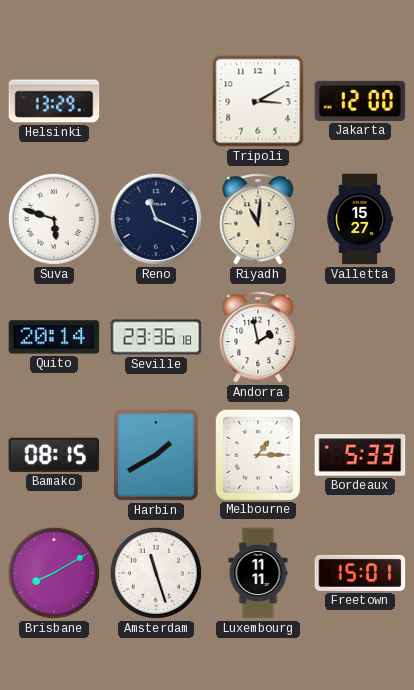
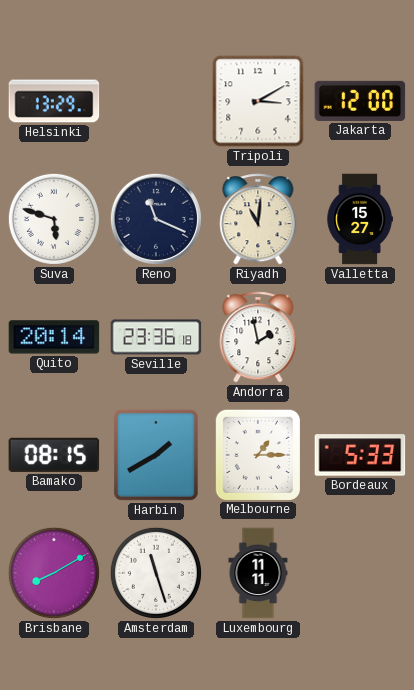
Freetown: 15:01 -> none (360, 573)
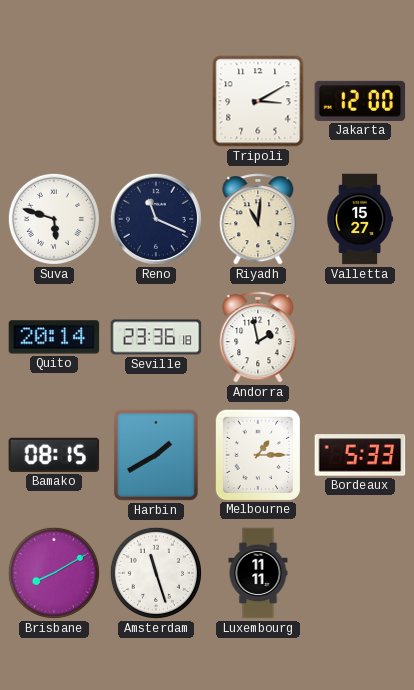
Helsinki: 13:29 -> none (54, 101)
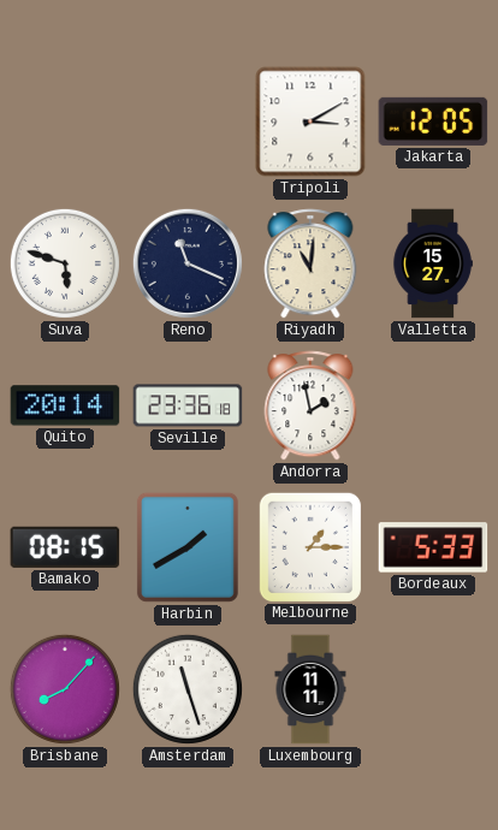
Jakarta: 12:00 -> 12:05 (433, 121)
Brisbane: 8:10 -> 8:07 (65, 689)
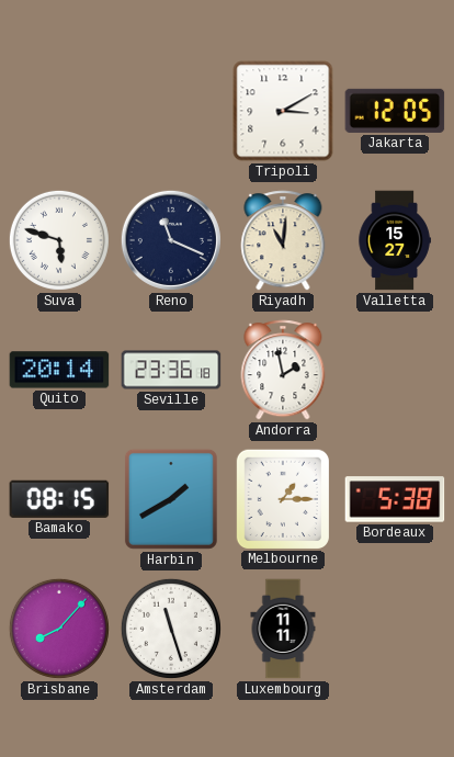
Bordeaux: 5:33 -> 5:38 (395, 499)
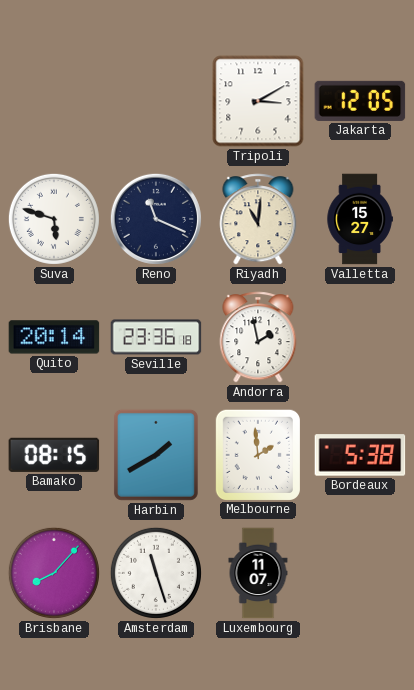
Melbourne: 1:15 -> 1:59 (257, 454)
Luxembourg: 11:11 -> 11:07 (258, 573)
